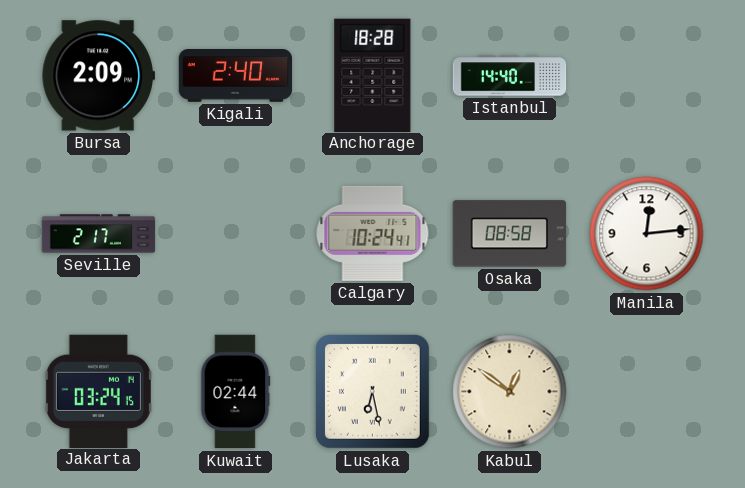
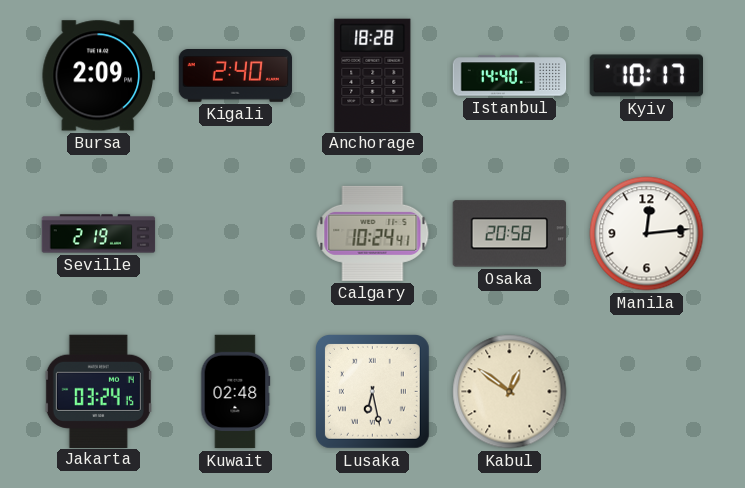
Kyiv: none -> 10:17 (646, 76)
Seville: 2:17 -> 2:19 (99, 234)
Osaka: 08:58 -> 20:58 (510, 234)
Kuwait: 02:44 -> 02:48 (235, 392)
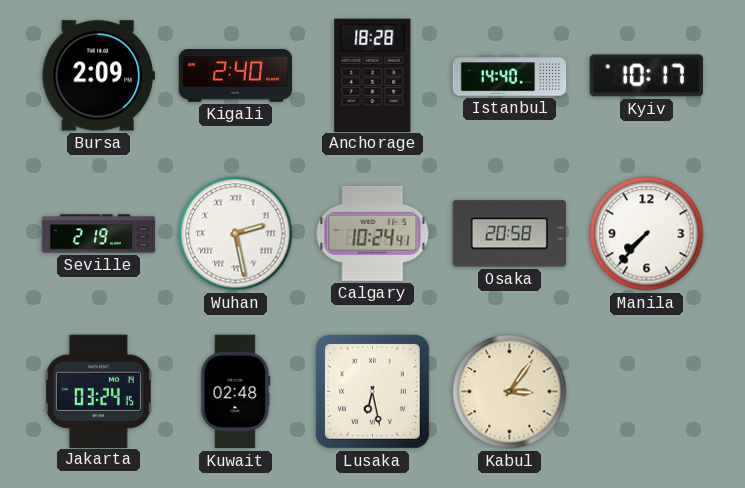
Wuhan: none -> 2:28 (236, 234)
Manila: 12:14 -> 7:37 (647, 234)
Kabul: 12:51 -> 3:06 (510, 392)
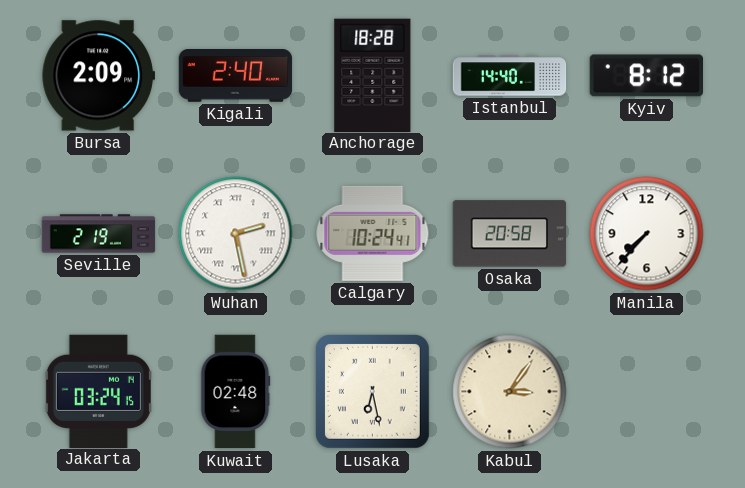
Kyiv: 10:17 -> 8:12 (646, 76)
